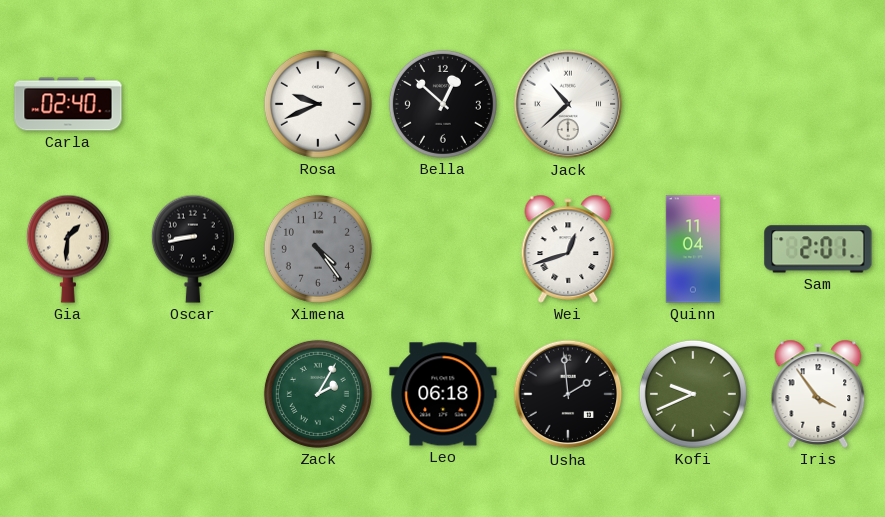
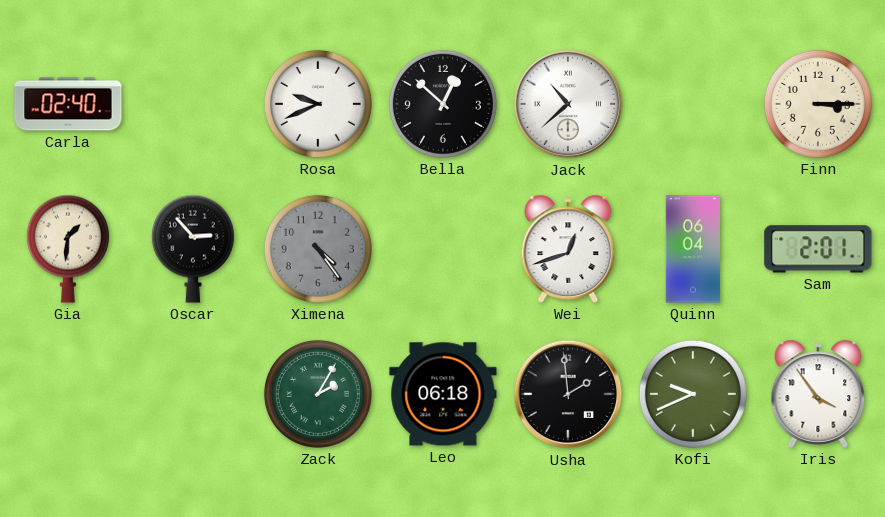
Finn: none -> 3:15 (818, 104)
Oscar: 8:43 -> 2:53 (193, 249)
Quinn: 11:04 -> 06:04 (692, 249)
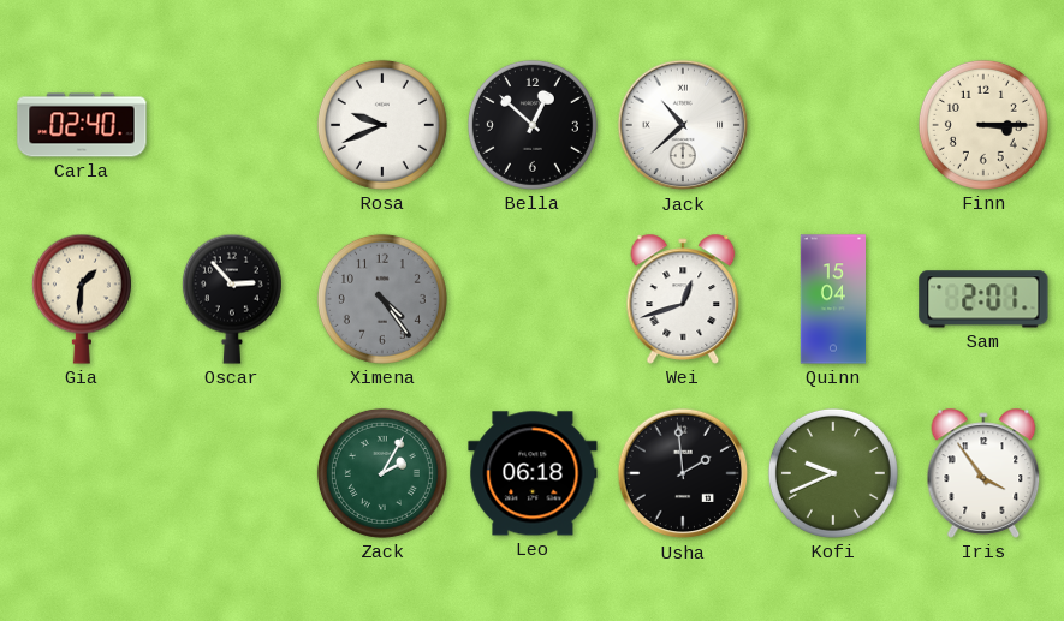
Quinn: 06:04 -> 15:04 (832, 299)
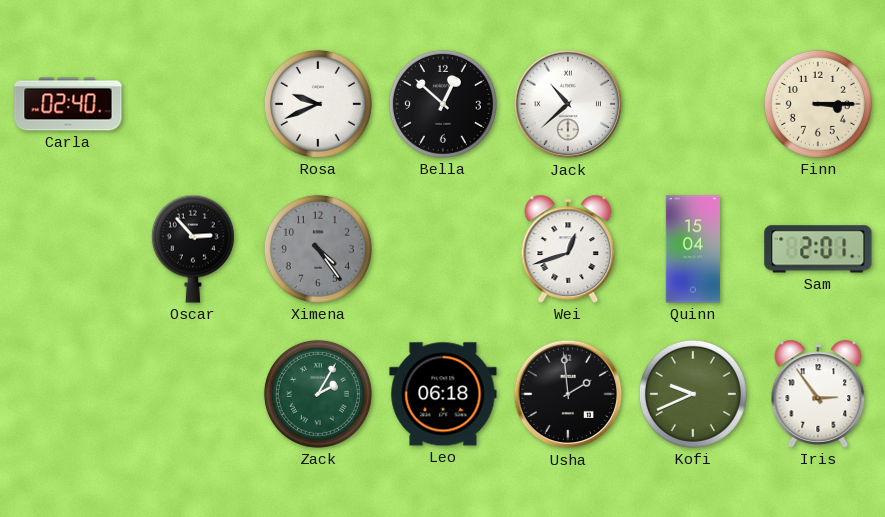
Gia: 1:31 -> none (82, 299)
Iris: 3:54 -> 2:54 (818, 394)
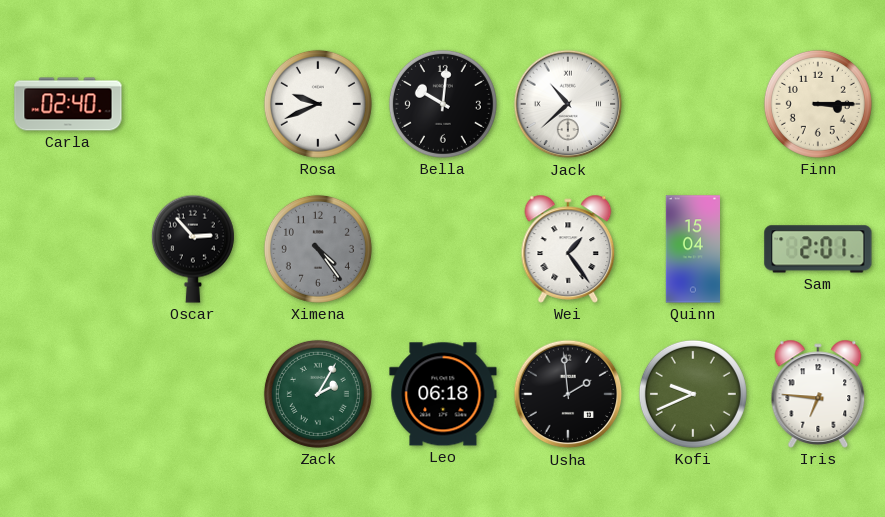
Bella: 12:52 -> 10:01 (443, 104)
Wei: 12:42 -> 1:24 (568, 249)
Iris: 2:54 -> 6:46 (818, 394)
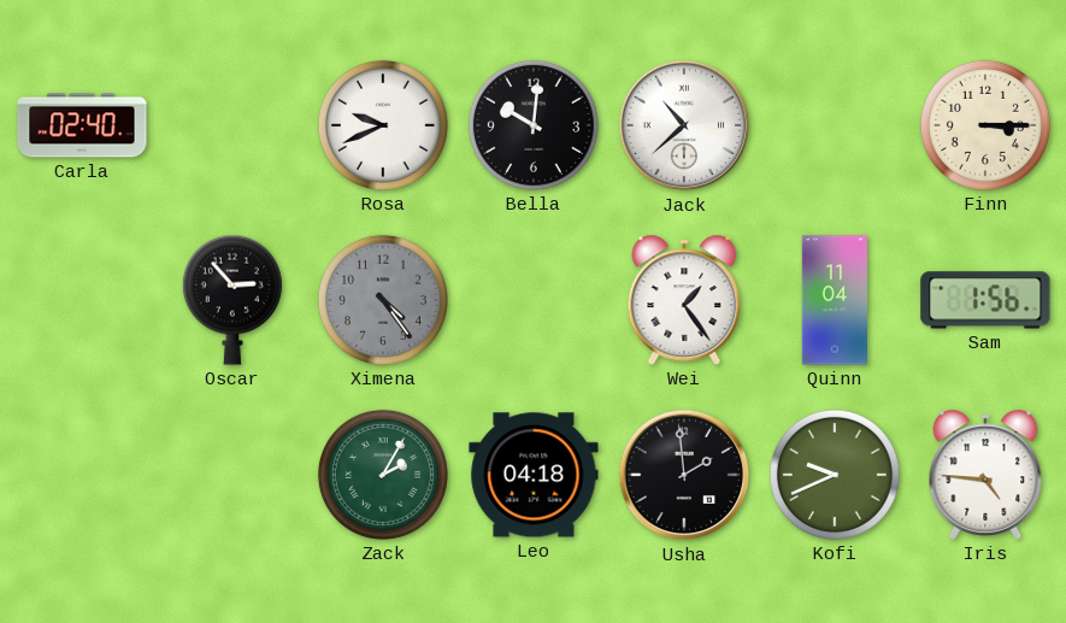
Quinn: 15:04 -> 11:04 (834, 300)
Sam: 2:01 -> 1:56 (985, 300)
Leo: 06:18 -> 04:18 (534, 475)
Iris: 6:46 -> 4:46 (985, 475)
